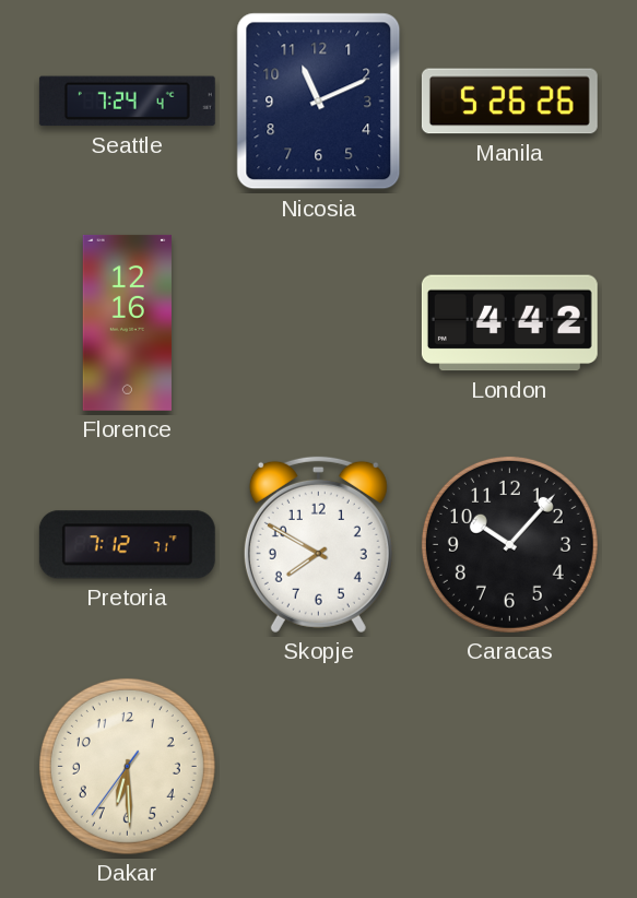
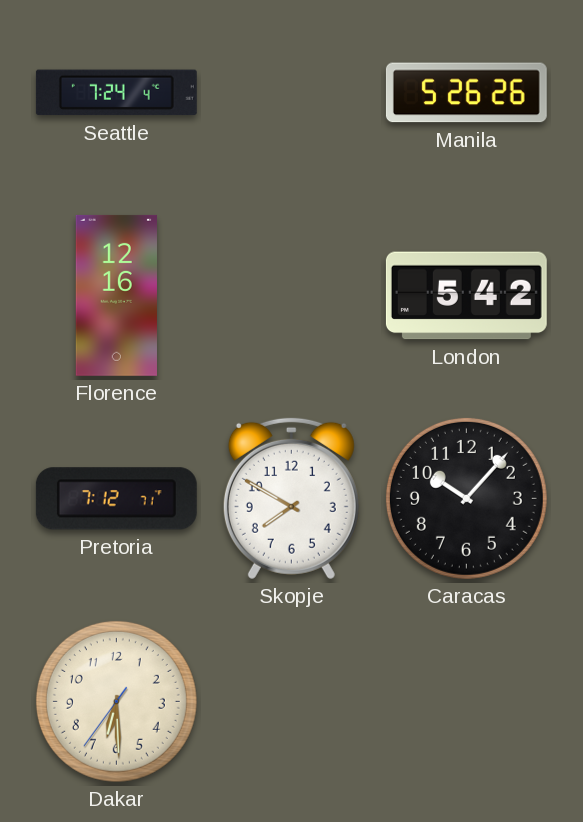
Nicosia: 11:11 -> none (319, 102)
London: 4:42 -> 5:42 (466, 296)
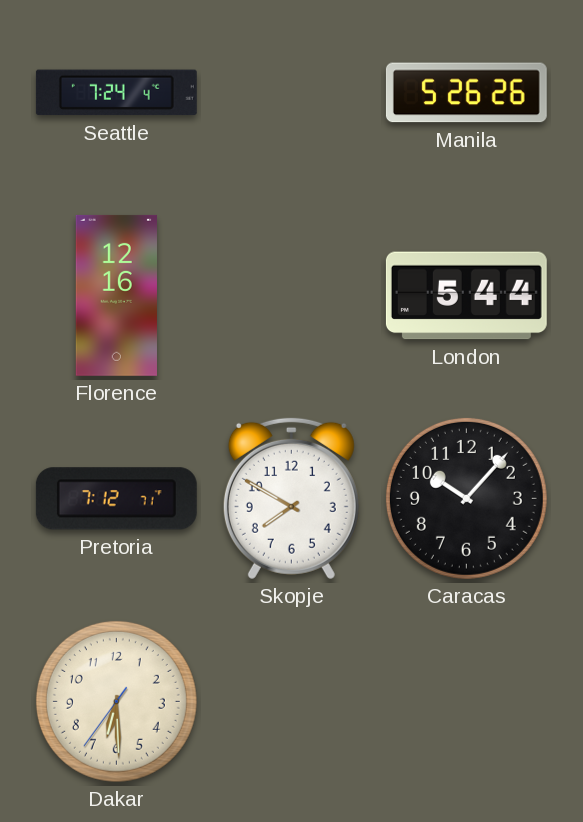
London: 5:42 -> 5:44 (466, 296)
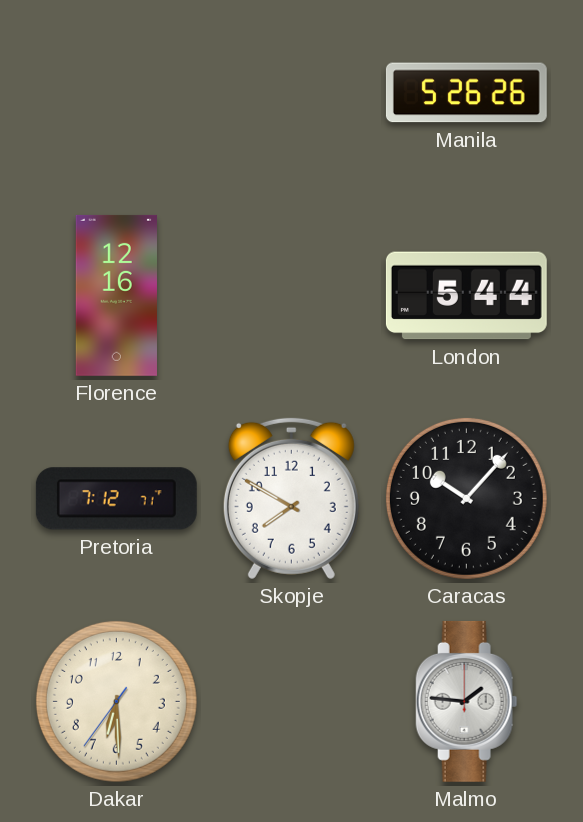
Seattle: 7:24 -> none (116, 93)
Malmo: none -> 1:46 (467, 701)
